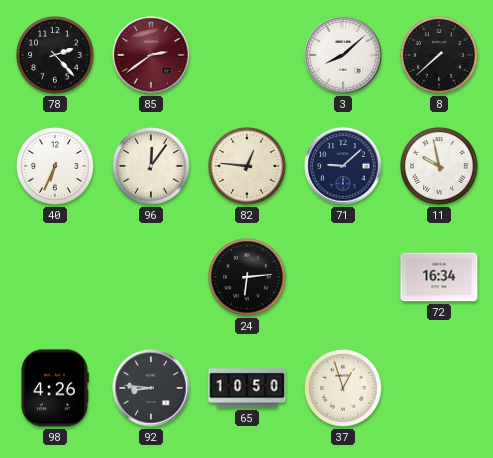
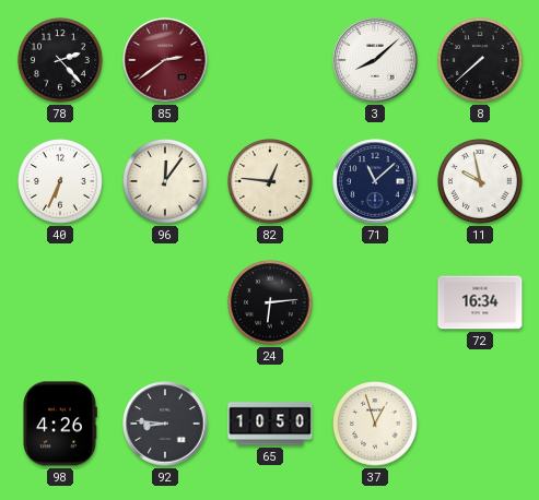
71: 9:08 -> 11:08 (375, 181)
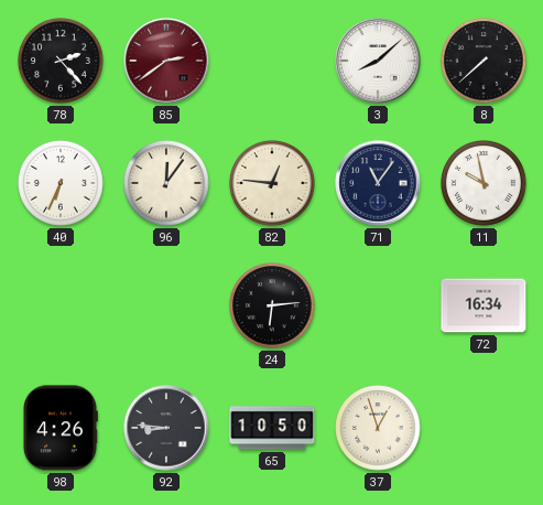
71: 11:08 -> 11:06 (378, 183)
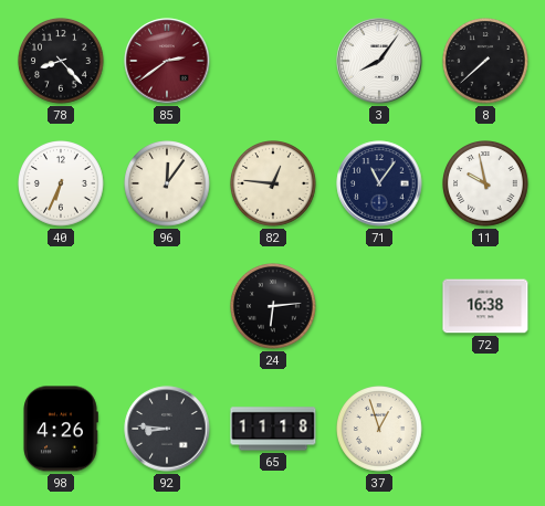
78: 2:23 -> 8:23 (61, 61)
3: 8:08 -> 8:06 (379, 61)
72: 16:34 -> 16:38 (485, 306)
65: 10:50 -> 11:18 (273, 429)
